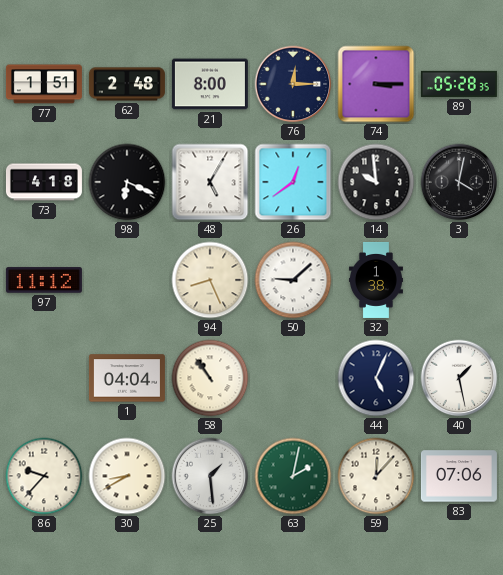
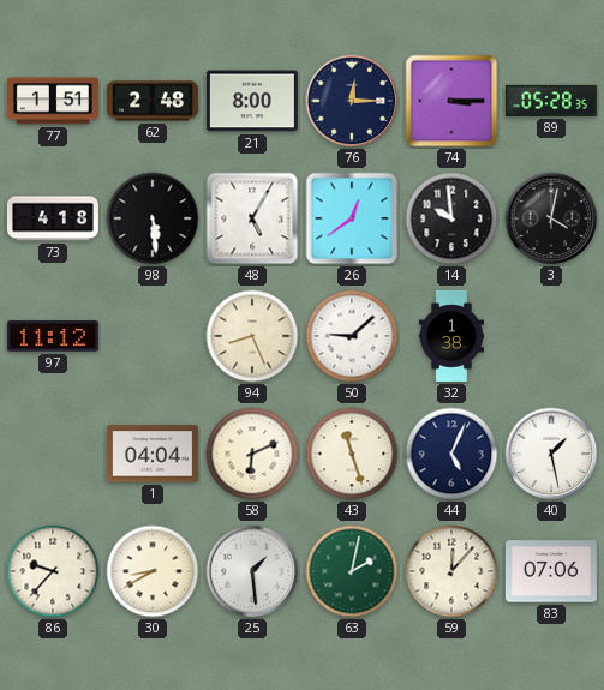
98: 6:19 -> 5:29 (153, 218)
58: 10:54 -> 6:11 (252, 454)
43: none -> 11:27 (352, 454)
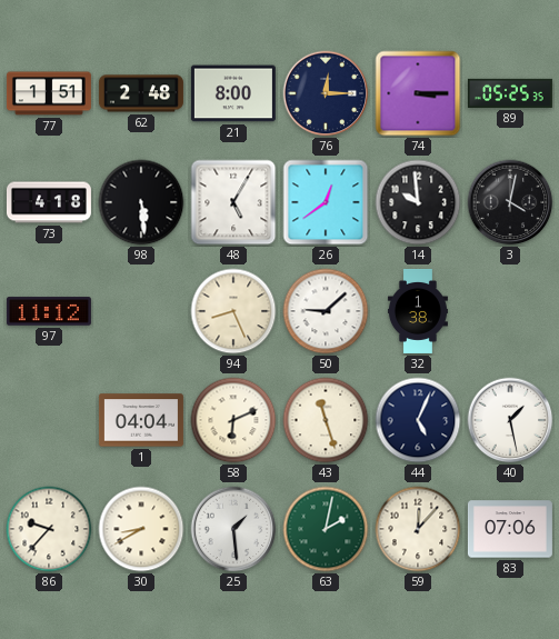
89: 05:28 -> 05:25 (510, 93)
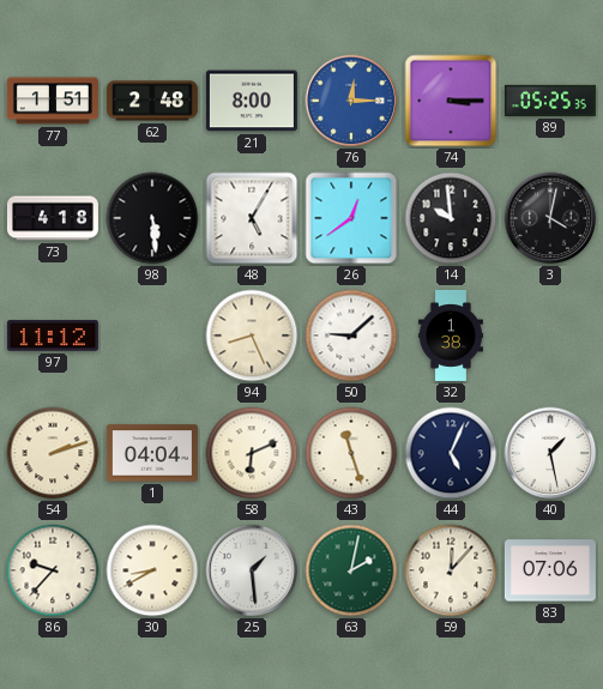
76 dial: navy -> blue (351, 101)
54: none -> 2:12 (53, 453)
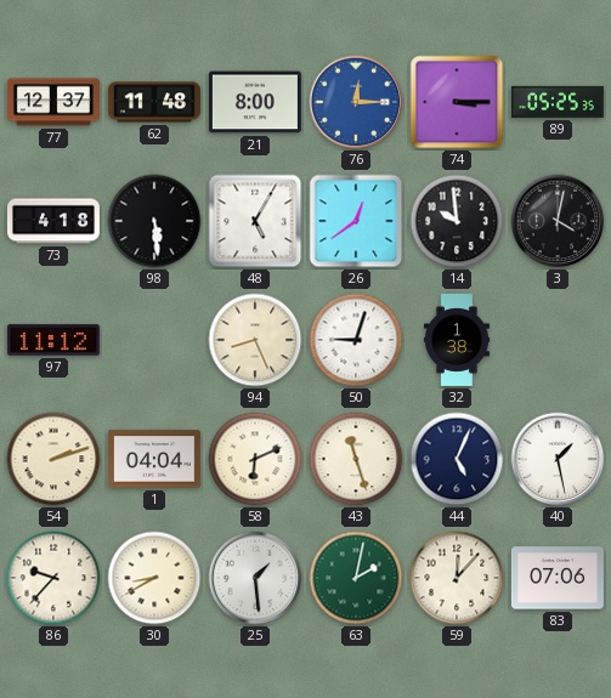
77: 1:51 -> 12:37 (53, 102)
62: 2:48 -> 11:48 (154, 102)
50: 9:08 -> 9:03 (356, 340)
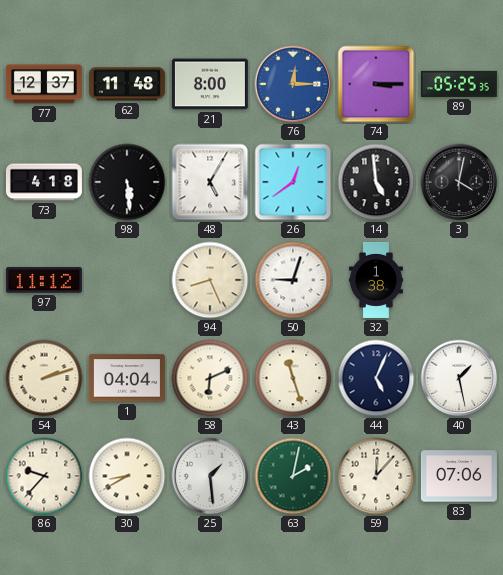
14: 9:59 -> 4:59 (376, 182)
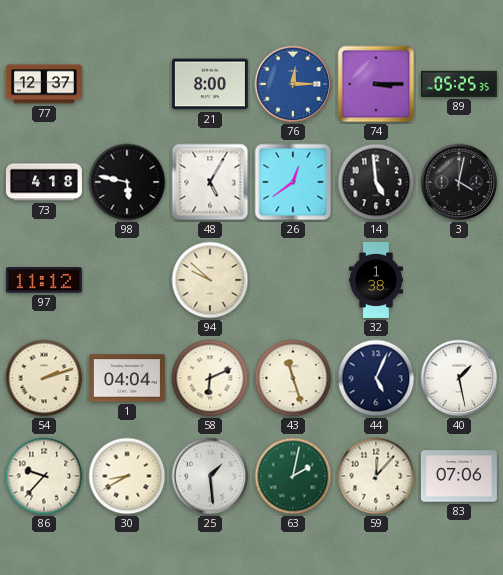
62: 11:48 -> none (127, 84)
98: 5:29 -> 5:47 (127, 182)
94: 8:26 -> 9:52 (210, 280)
50: 9:03 -> none (293, 280)
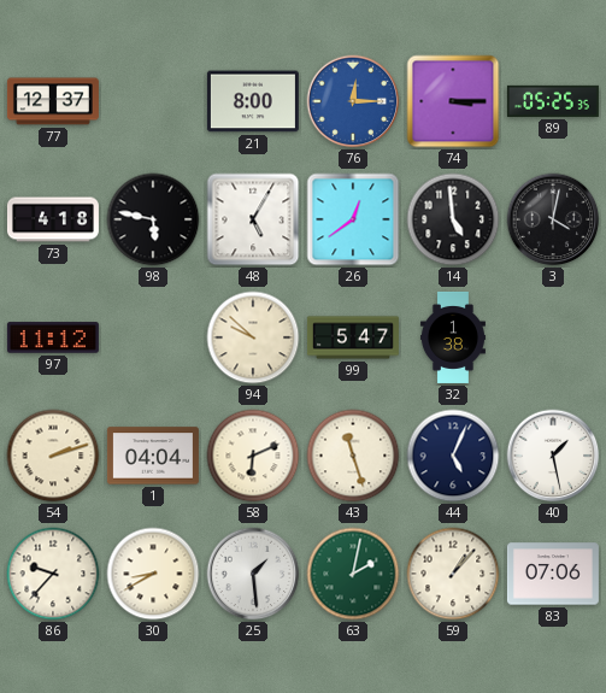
99: none -> 5:47 (353, 337)
59: 12:07 -> 1:07 (453, 574)
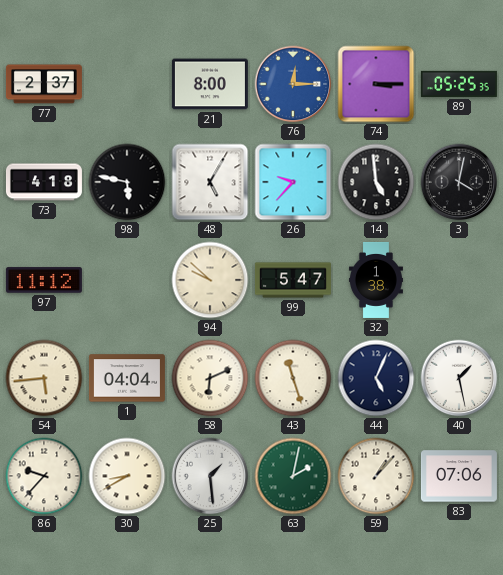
77: 12:37 -> 2:37 (44, 84)
26: 12:39 -> 9:37 (293, 182)
54: 2:12 -> 5:44 (44, 378)
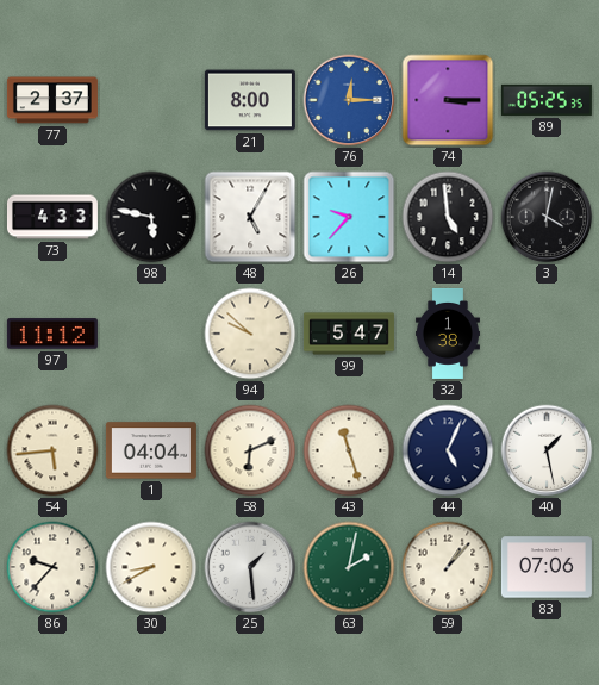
73: 4:18 -> 4:33 (52, 217)
